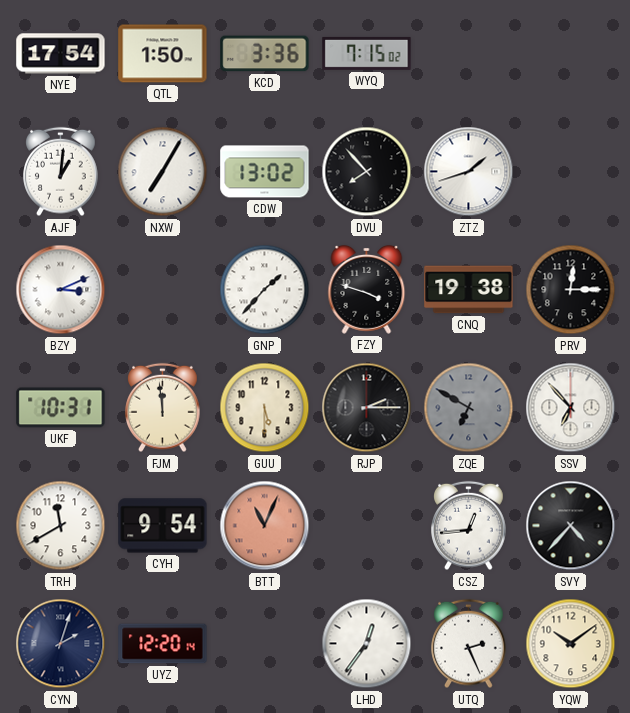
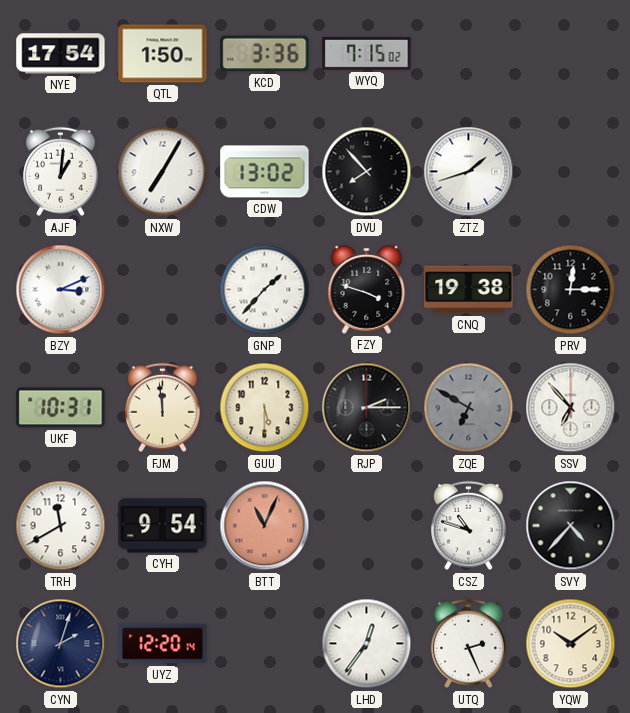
CSZ: 12:44 -> 10:48 (469, 526)
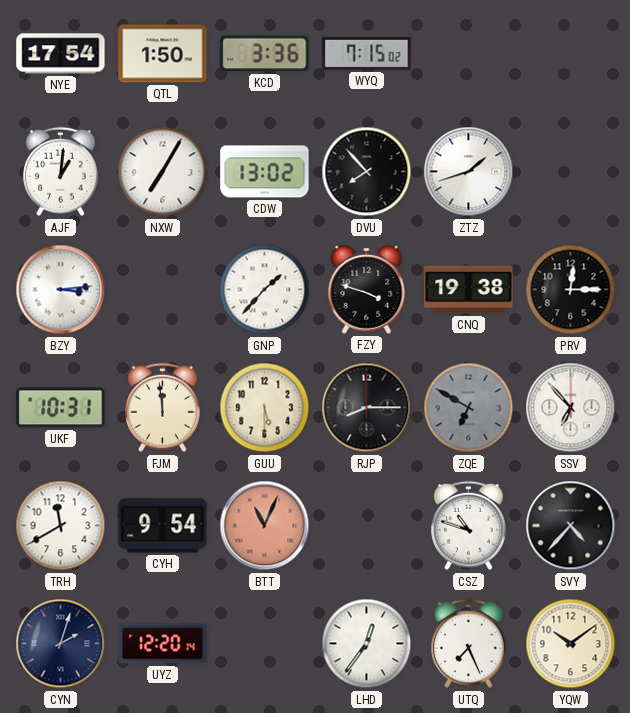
BZY: 3:11 -> 3:14 (61, 290)
RJP: 2:15 -> 8:15 (367, 408)
UTQ: 2:26 -> 7:26 (469, 644)
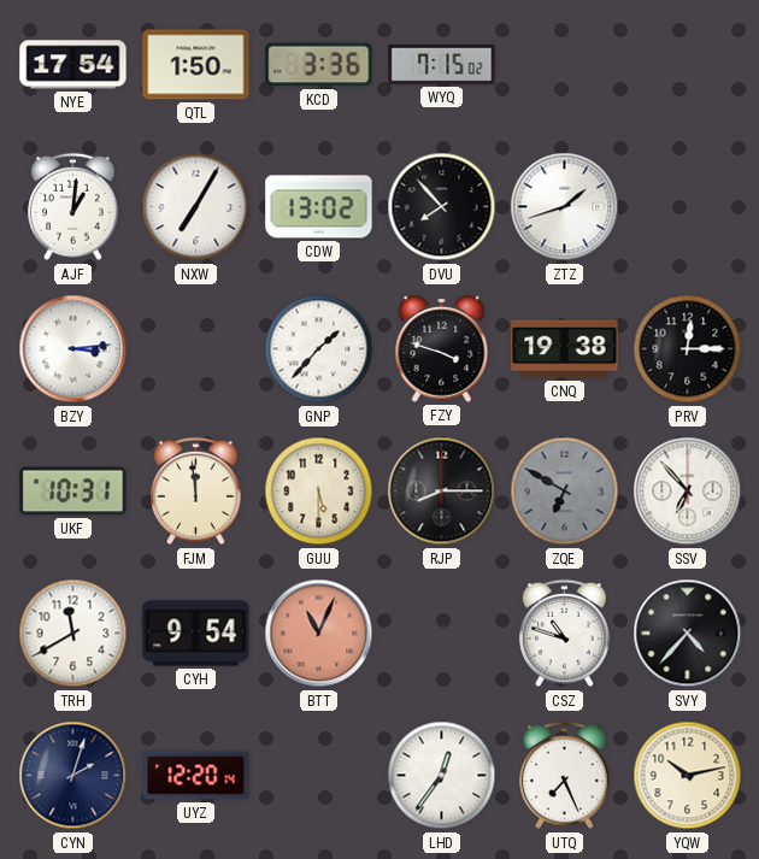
YQW: 10:09 -> 10:13 (688, 776)
